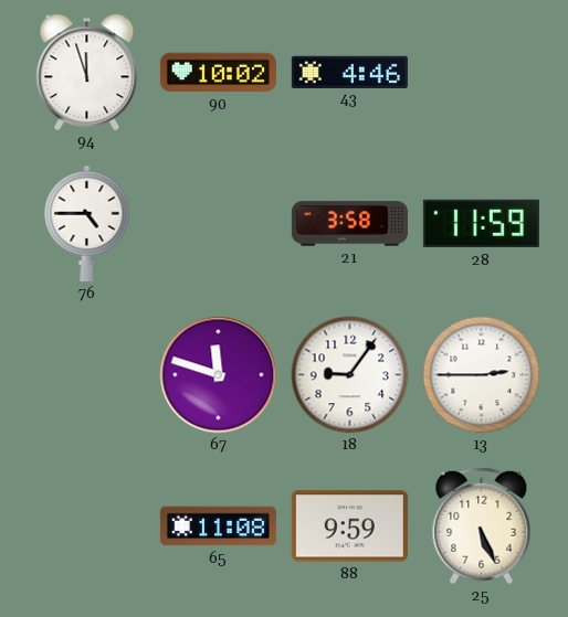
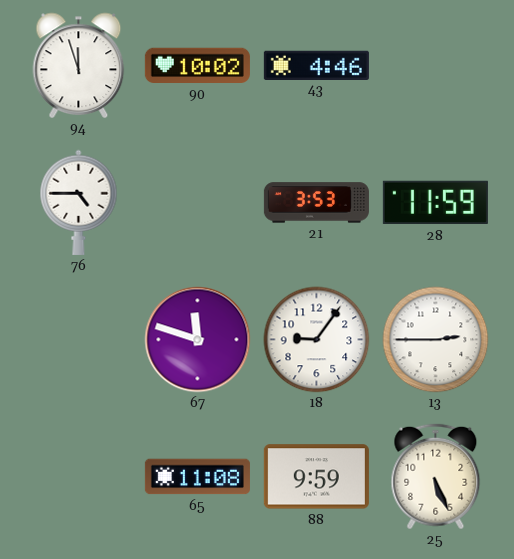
21: 3:58 -> 3:53 (316, 203)
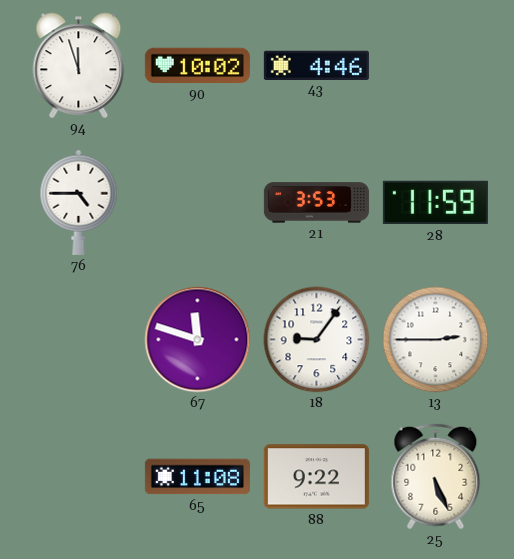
88: 9:59 -> 9:22 (316, 477)
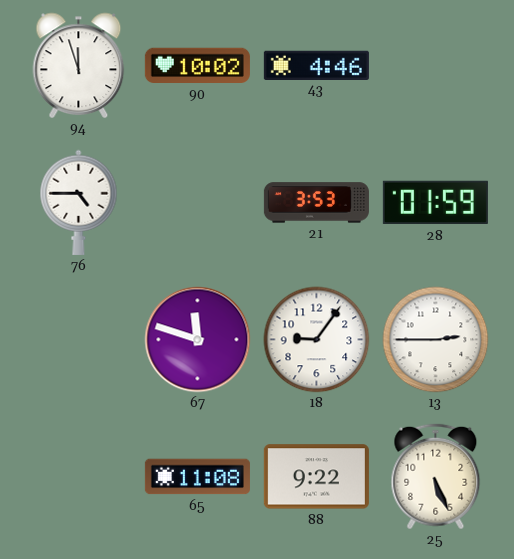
28: 11:59 -> 01:59 (435, 203)
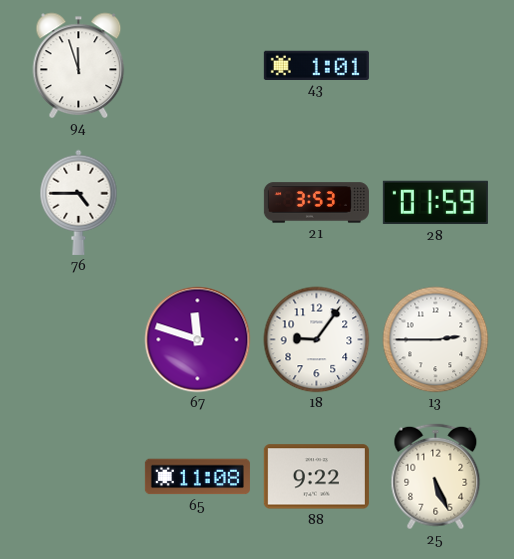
90: 10:02 -> none (197, 66)
43: 4:46 -> 1:01 (316, 65)
